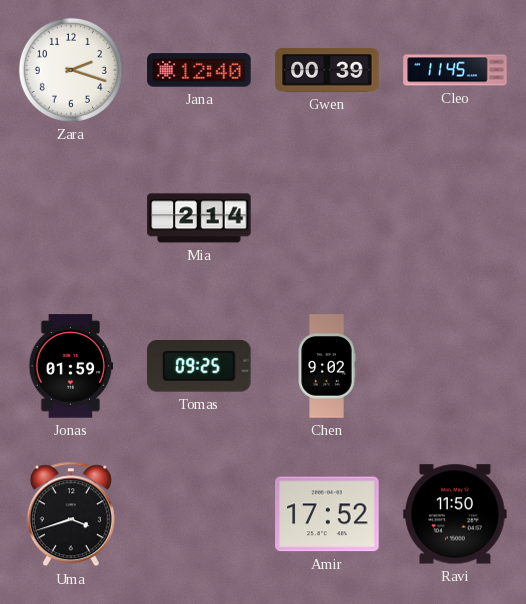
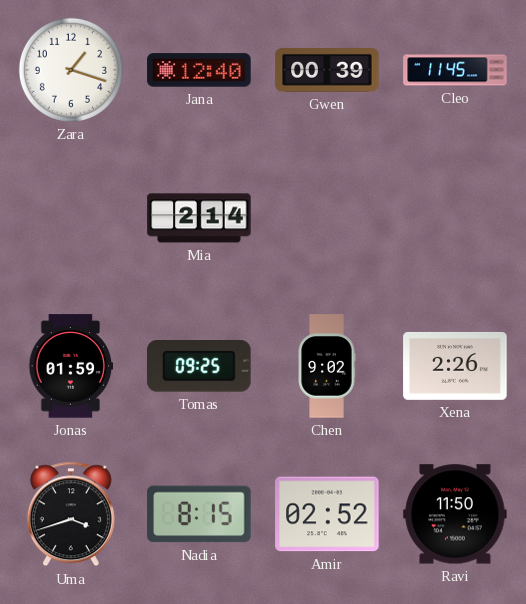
Zara: 2:18 -> 1:18 (71, 70)
Xena: none -> 2:26 (455, 366)
Nadia: none -> 8:15 (199, 514)
Amir: 17:52 -> 02:52 (327, 514)
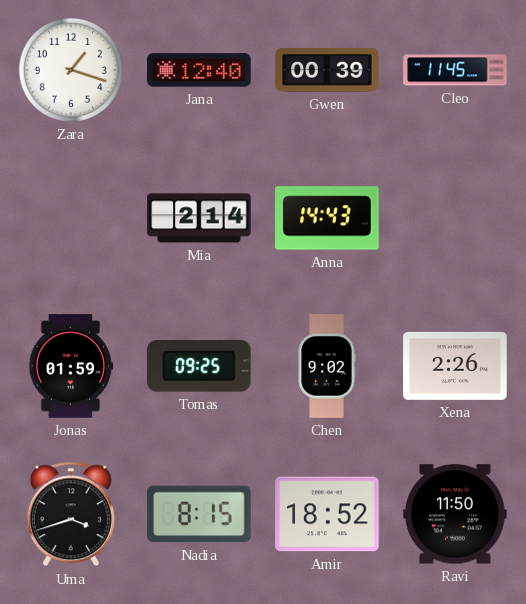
Anna: none -> 14:43 (327, 218)
Amir: 02:52 -> 18:52 (327, 514)
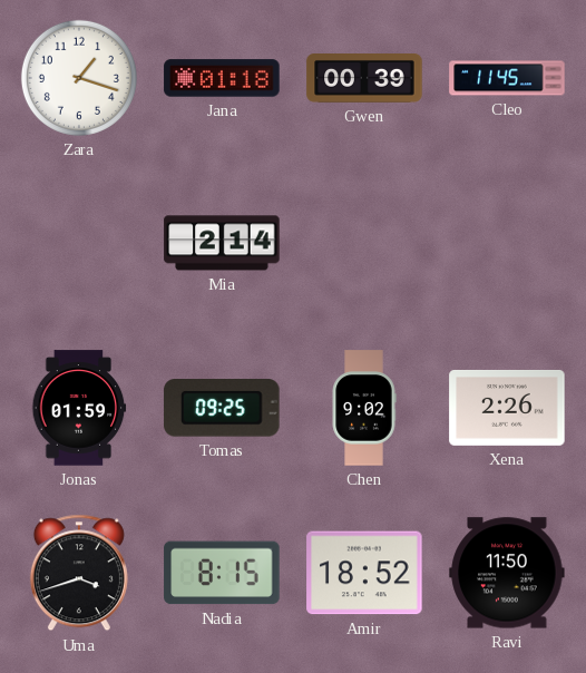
Jana: 12:40 -> 01:18 (222, 78)
Anna: 14:43 -> none (327, 218)
